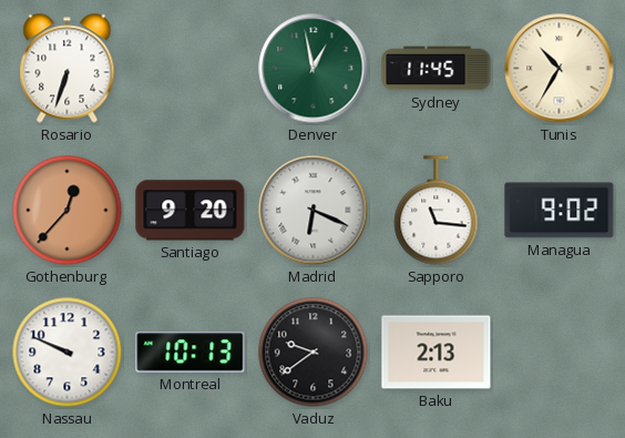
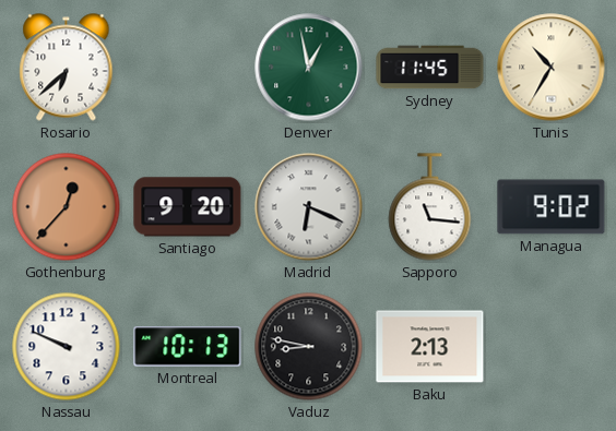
Rosario: 6:33 -> 6:38 (67, 68)
Vaduz: 9:39 -> 8:47 (309, 347)
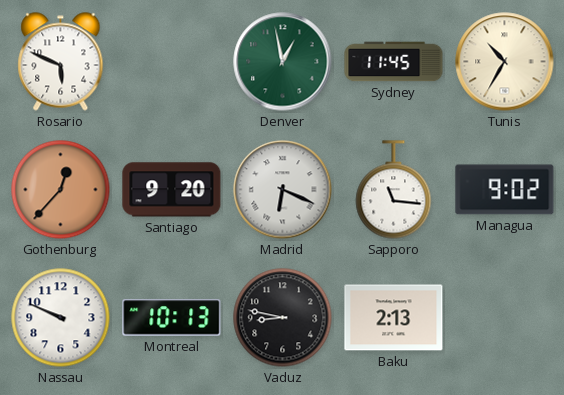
Rosario: 6:38 -> 5:49 (61, 62)
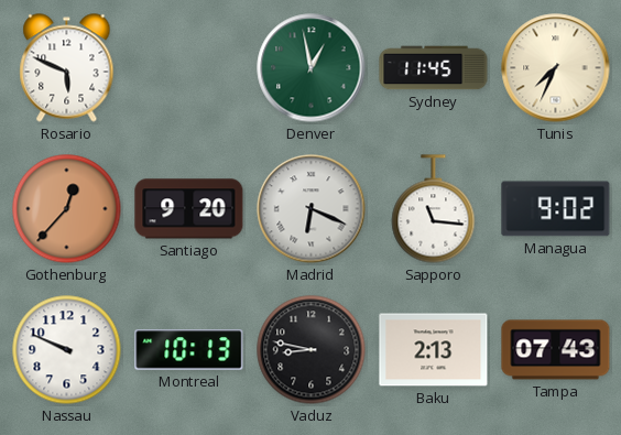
Tunis: 10:35 -> 7:34 (556, 68)
Tampa: none -> 07:43 (556, 350)
